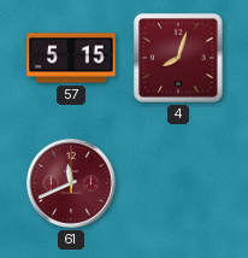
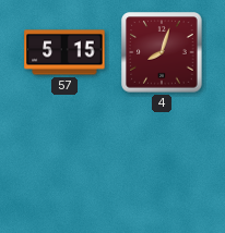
61: 11:41 -> none (71, 183)
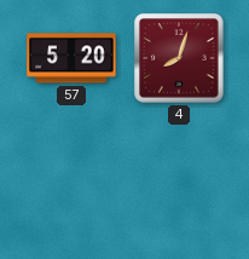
57: 5:15 -> 5:20 (71, 58)
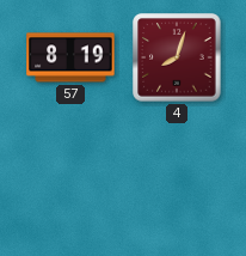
57: 5:20 -> 8:19 (70, 57)
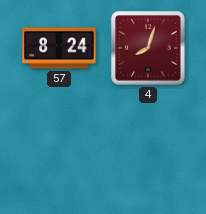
57: 8:19 -> 8:24 (59, 48)
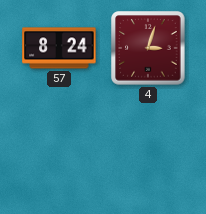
4: 8:03 -> 3:03 (148, 48)
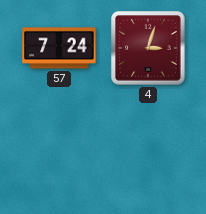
57: 8:24 -> 7:24 (59, 48)
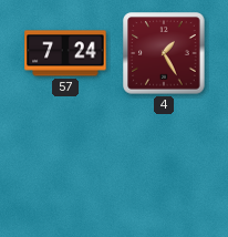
4: 3:03 -> 1:25 (164, 53)
